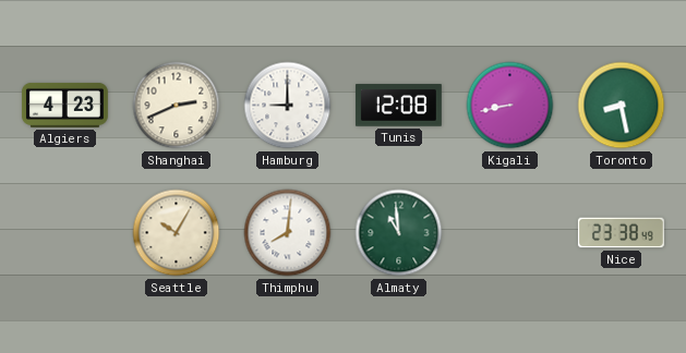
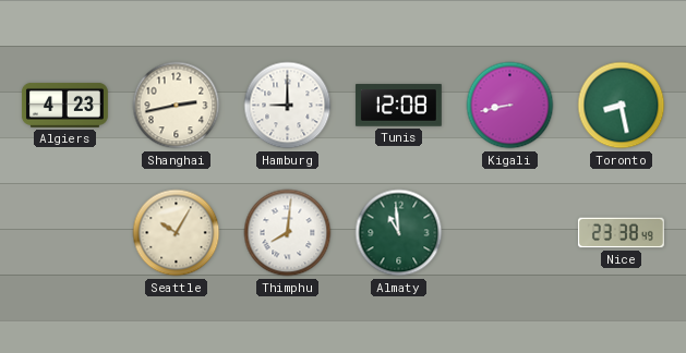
Shanghai: 2:41 -> 2:43 (177, 106)
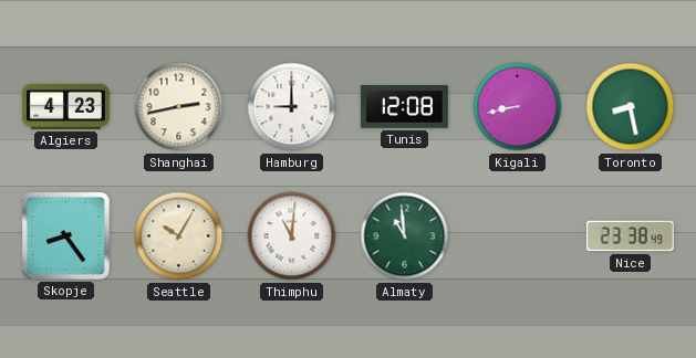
Skopje: none -> 8:24 (65, 235)
Thimphu: 8:01 -> 11:01 (292, 236)
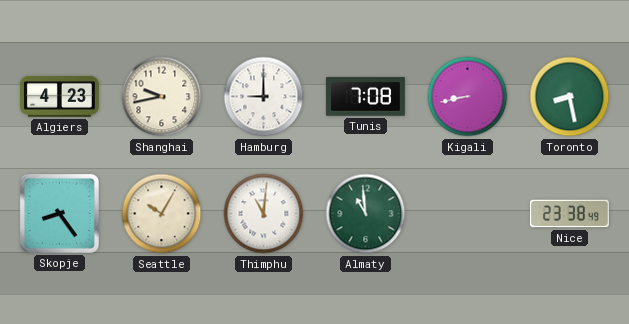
Shanghai: 2:43 -> 9:43 (162, 97)
Tunis: 12:08 -> 7:08 (365, 97)
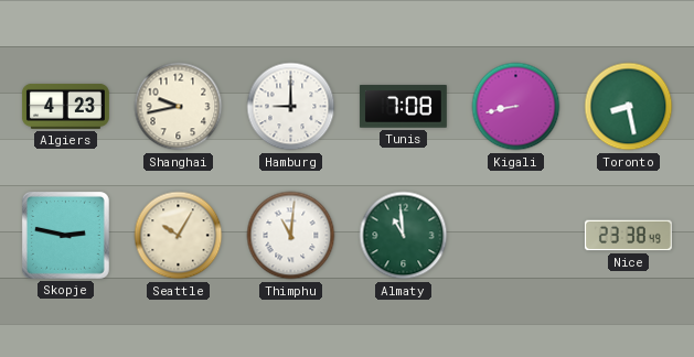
Skopje: 8:24 -> 2:47 (65, 235)
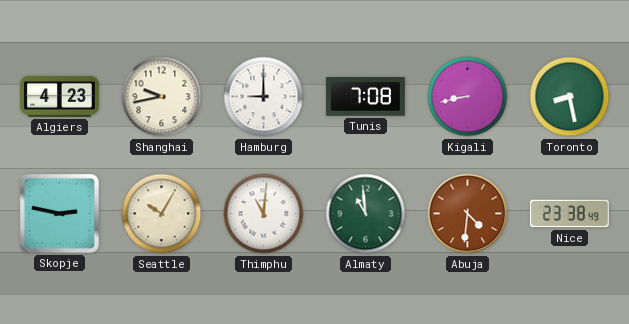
Abuja: none -> 4:31 (468, 214)
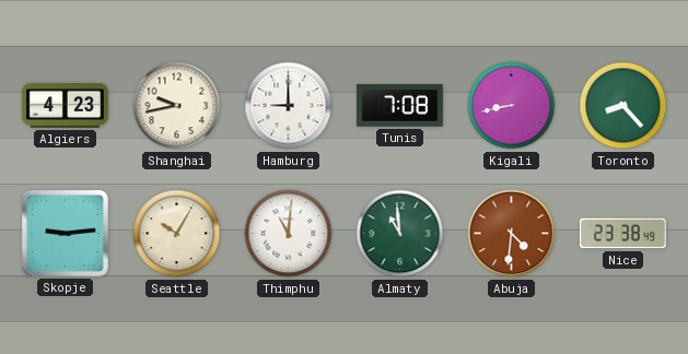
Toronto: 8:28 -> 8:23 (623, 106)
Skopje: 2:47 -> 9:14 (65, 233)
